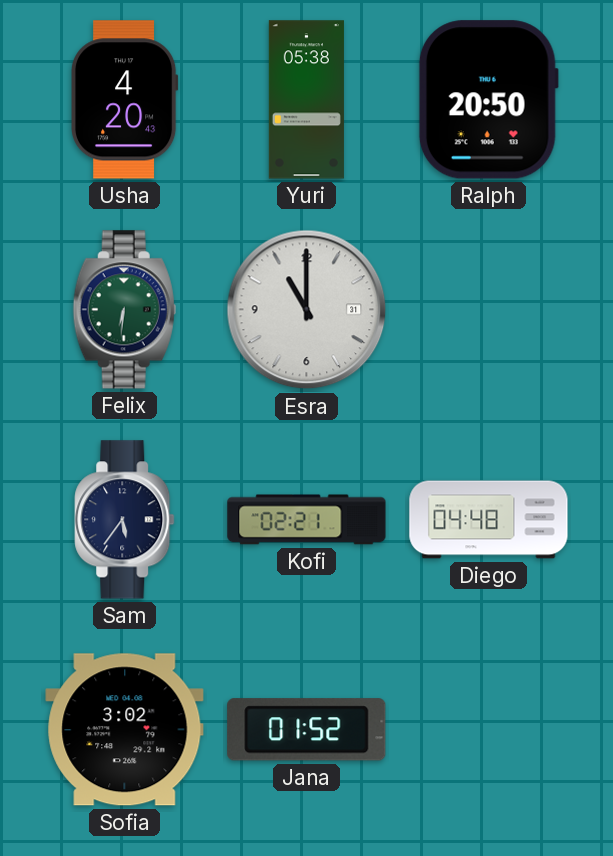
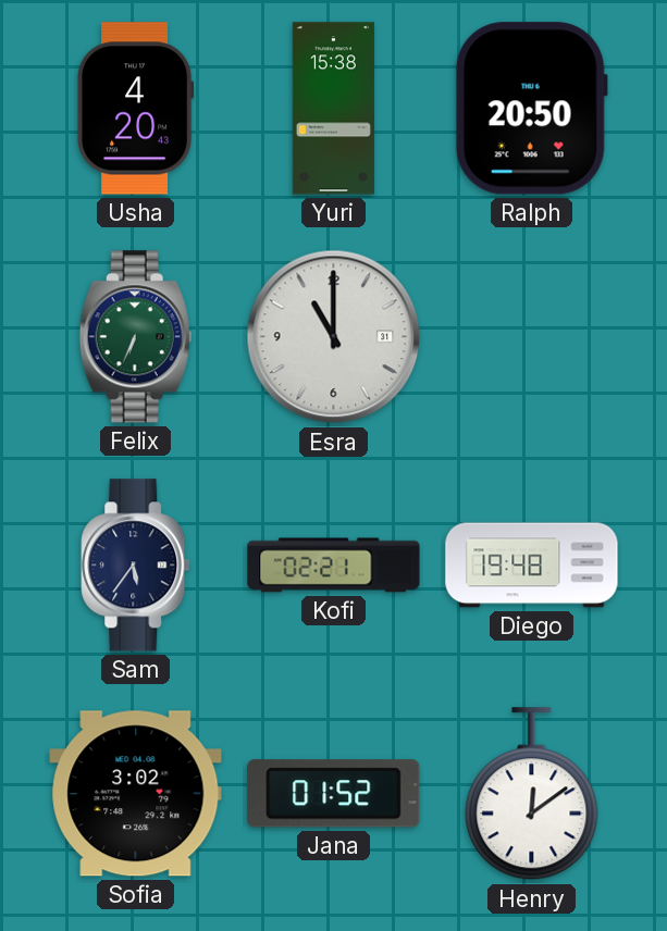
Yuri: 05:38 -> 15:38 (333, 109)
Felix: 6:31 -> 6:34 (135, 337)
Diego: 04:48 -> 19:48 (532, 566)
Henry: none -> 12:09 (532, 794)
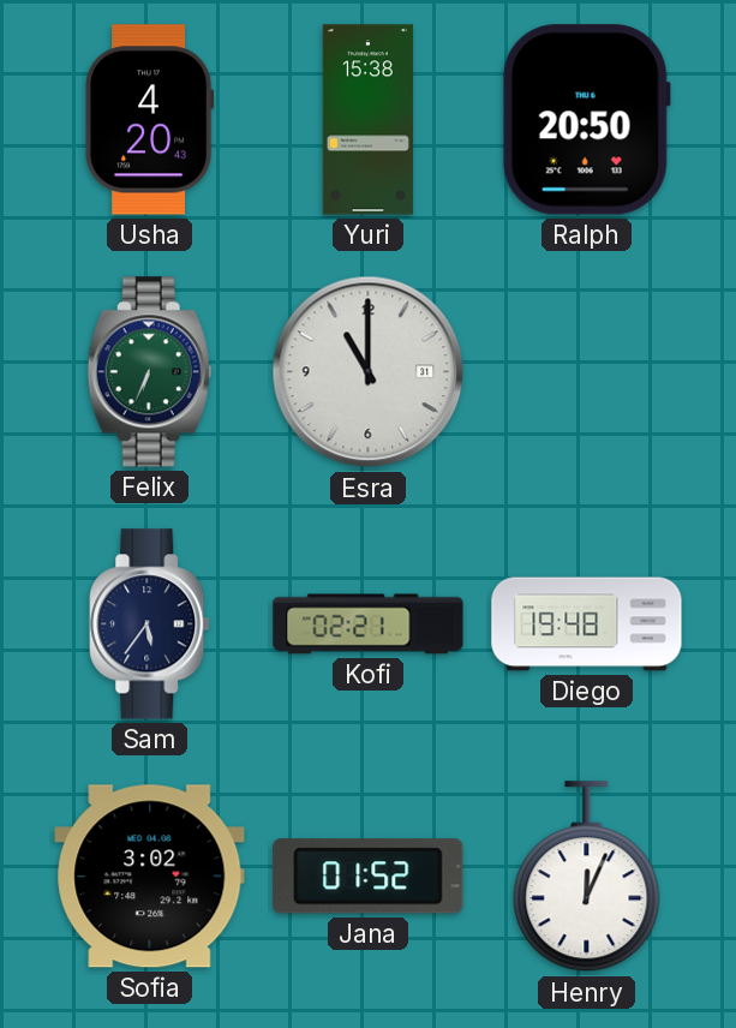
Henry: 12:09 -> 12:04 (587, 877)
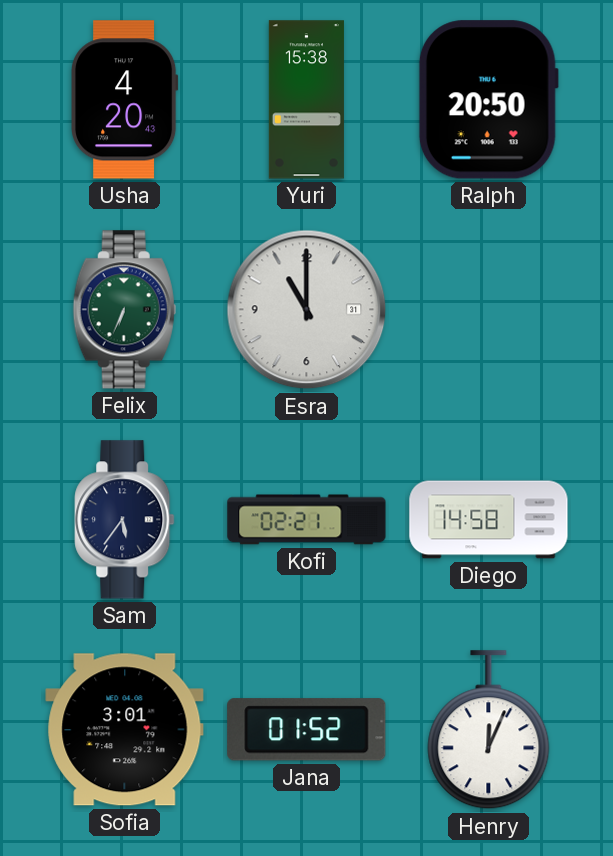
Diego: 19:48 -> 14:58 (489, 520)
Sofia: 3:02 -> 3:01 (125, 730)
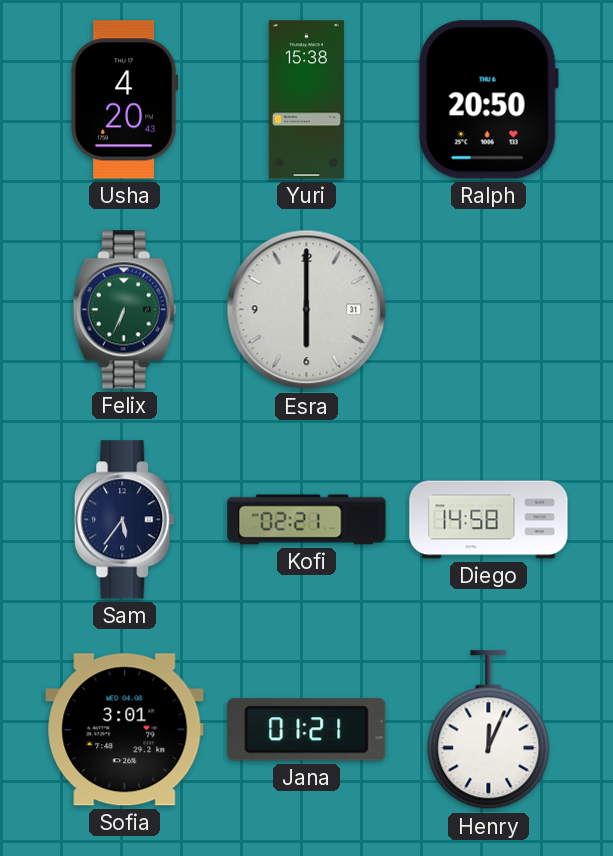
Esra: 11:00 -> 6:00 (307, 310)
Jana: 01:52 -> 01:21 (307, 730)
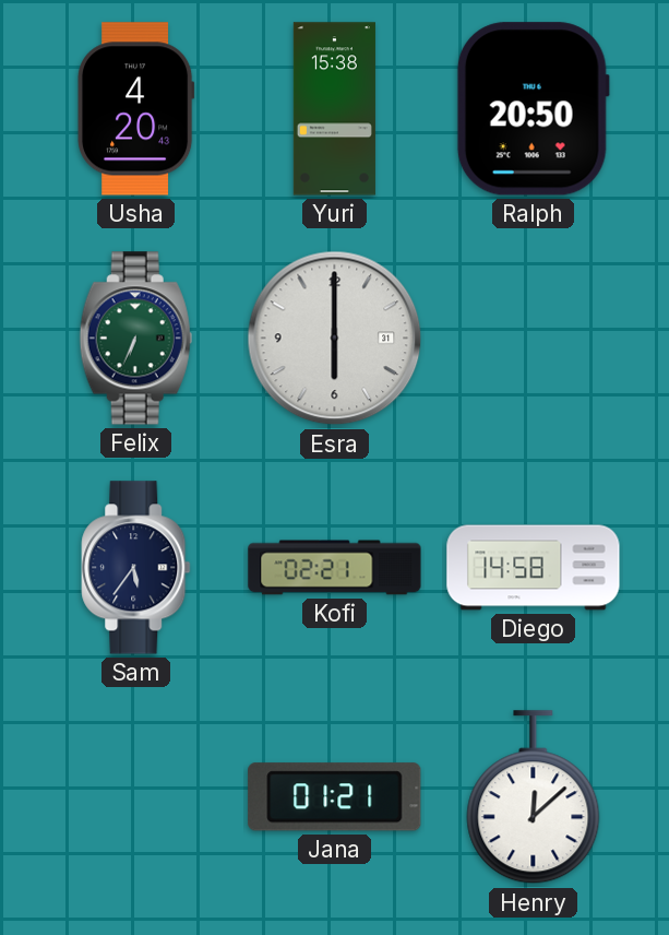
Sofia: 3:01 -> none (125, 730)
Henry: 12:04 -> 12:08 (534, 797)
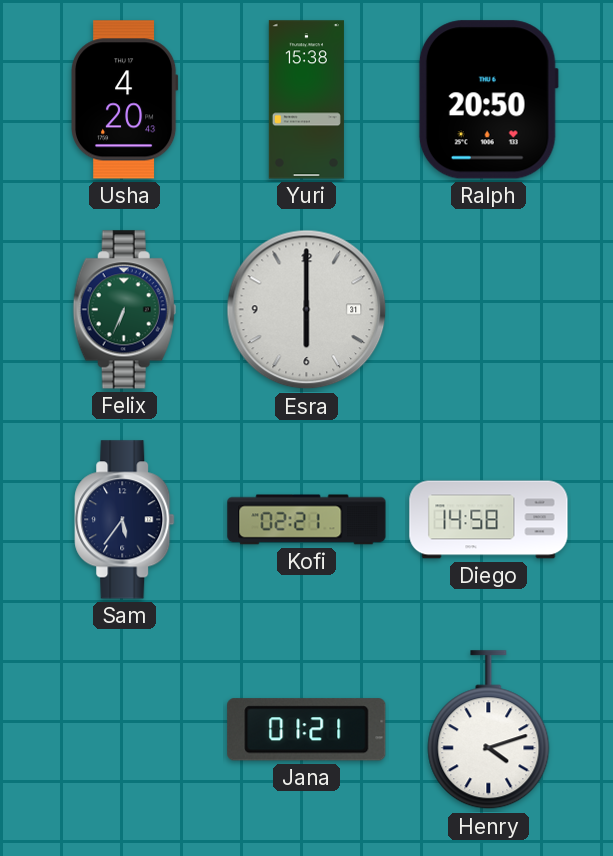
Henry: 12:08 -> 4:12 (489, 730)
